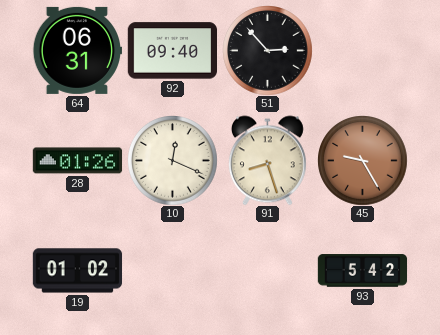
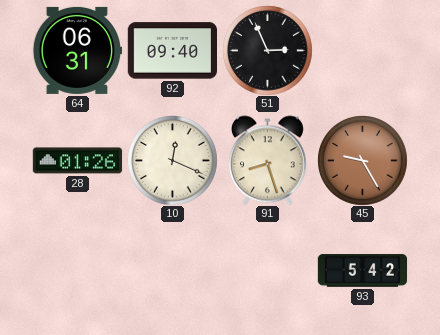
51: 2:53 -> 2:56 (267, 50)
19: 01:02 -> none (77, 271)
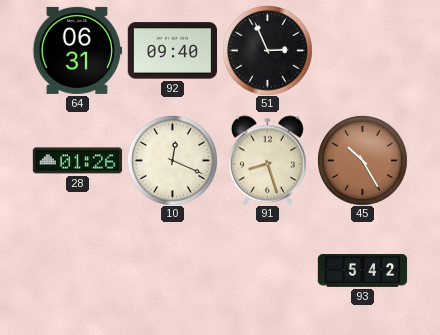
45: 9:25 -> 10:25 (362, 160)
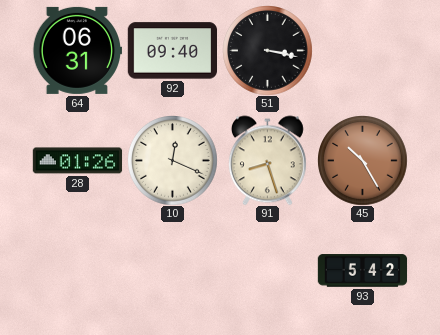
51: 2:56 -> 3:17 (267, 50)
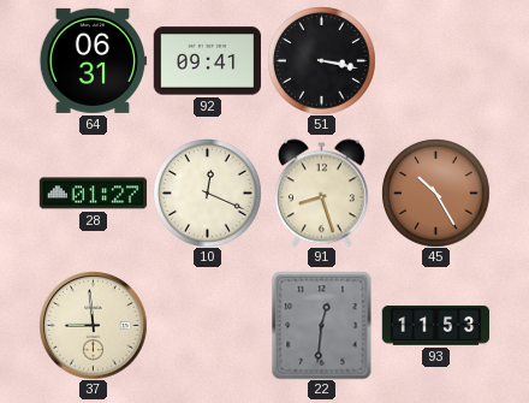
92: 09:40 -> 09:41 (207, 61)
28: 01:26 -> 01:27 (93, 194)
37: none -> 8:59 (94, 326)
22: none -> 12:31 (322, 325)
93: 5:42 -> 11:53 (435, 326)
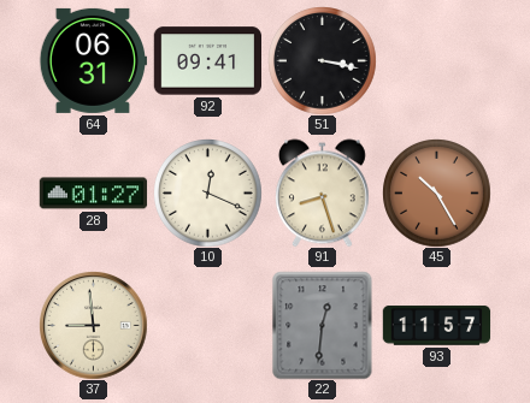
93: 11:53 -> 11:57 (436, 326)
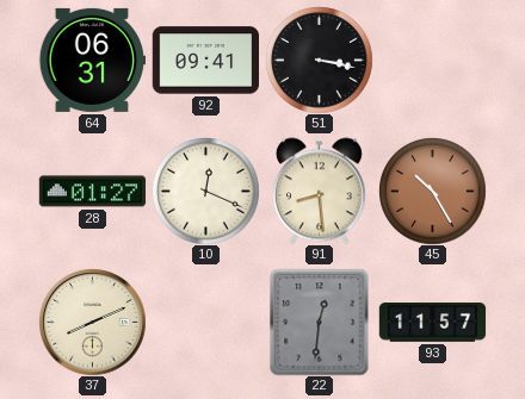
91: 8:27 -> 8:29 (319, 191)
37: 8:59 -> 8:11 (93, 323)
